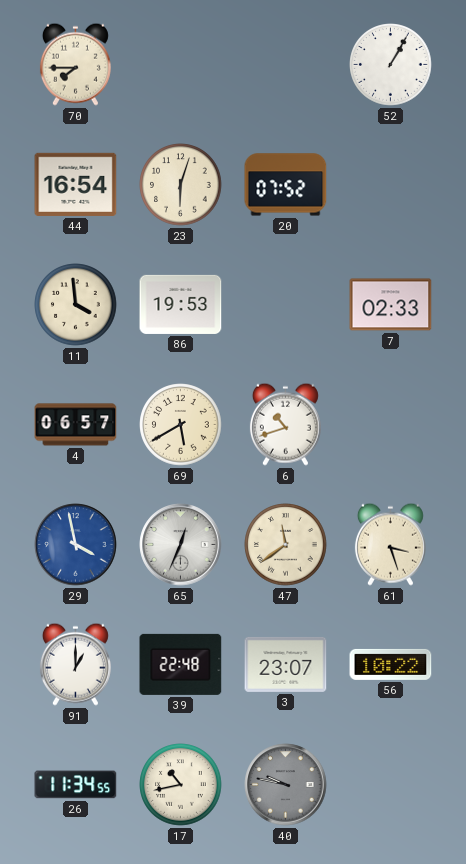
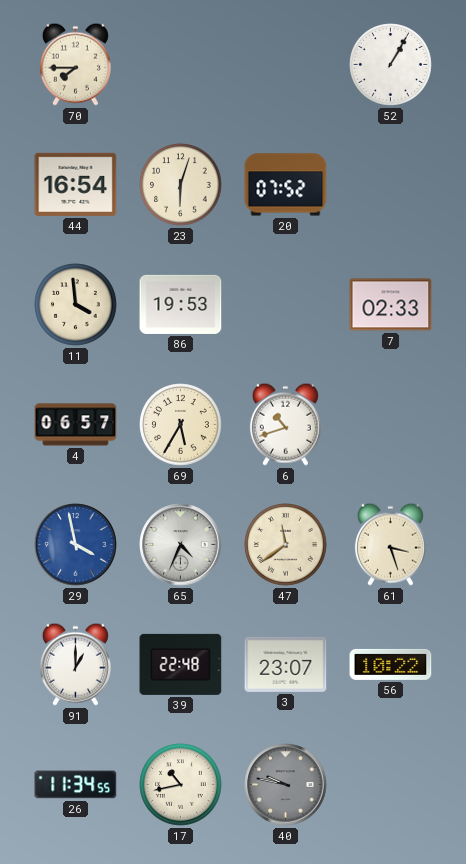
69: 5:40 -> 5:35 (181, 425)
65: 12:34 -> 4:34 (181, 545)
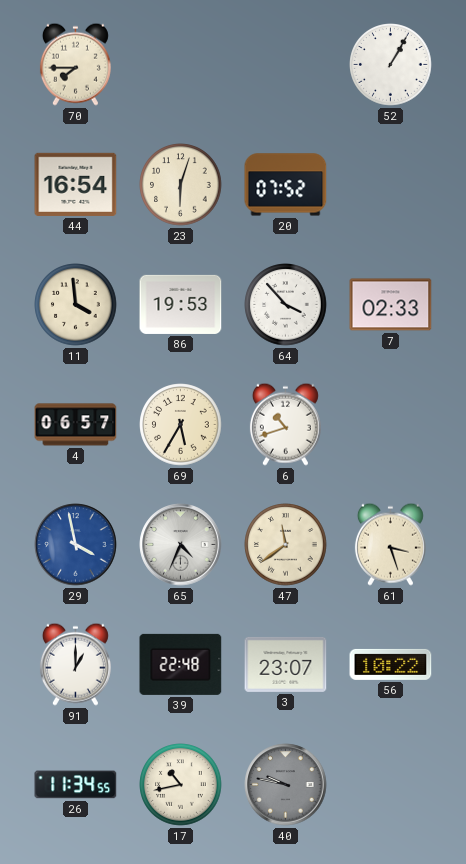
64: none -> 3:53 (286, 305)
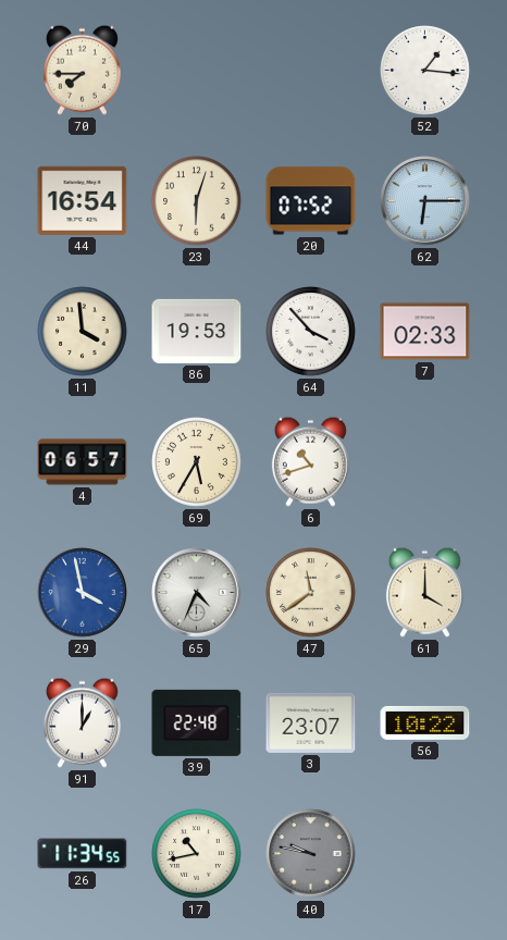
52: 1:05 -> 1:16 (425, 71)
62: none -> 6:15 (425, 201)
61: 3:27 -> 4:00 (424, 592)
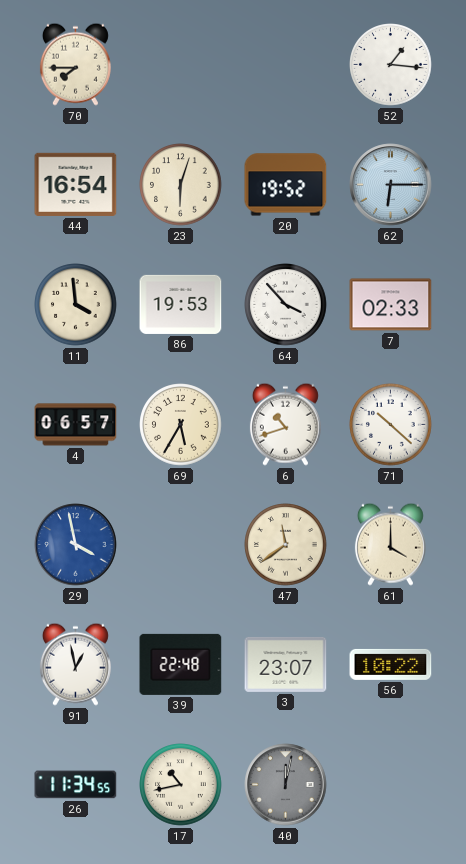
20: 07:52 -> 19:52 (286, 185)
71: none -> 10:22 (391, 425)
65: 4:34 -> none (197, 593)
91: 1:00 -> 12:58 (75, 664)
40: 9:47 -> 12:02 (286, 785)
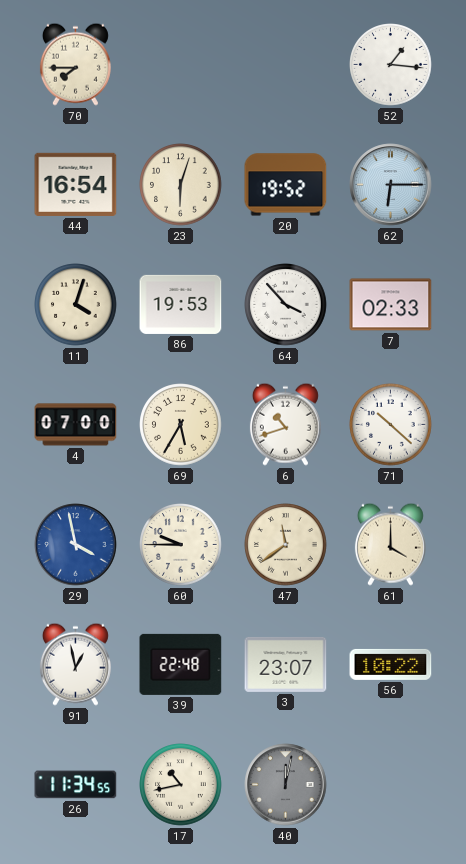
11: 3:59 -> 4:03 (76, 305)
4: 06:57 -> 07:00 (76, 425)
60: none -> 9:45 (181, 545)
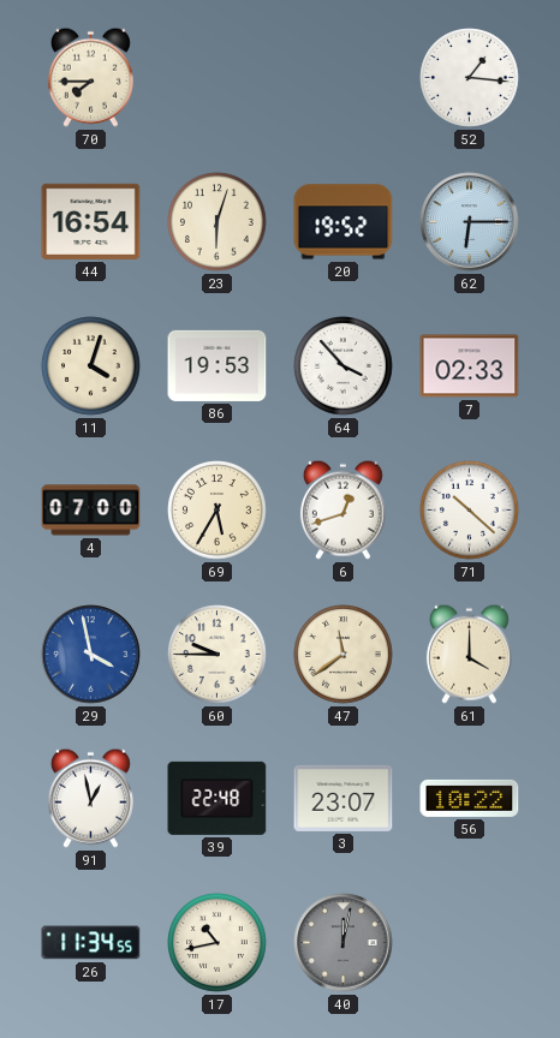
6: 10:42 -> 12:42 (342, 509)
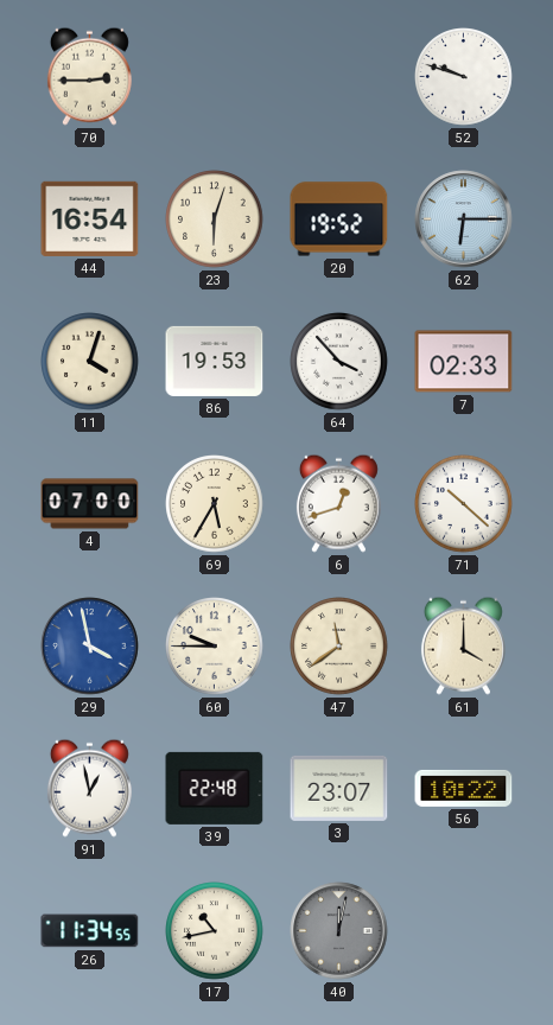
70: 7:45 -> 2:45 (89, 76)
52: 1:16 -> 9:48 (464, 77)
